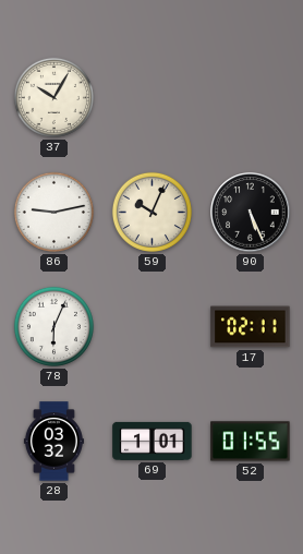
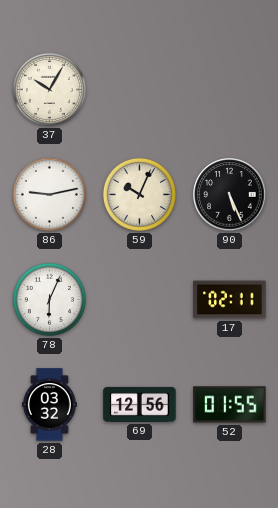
69: 1:01 -> 12:56 (140, 404)
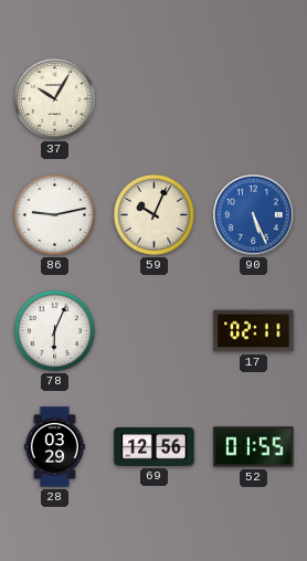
90 dial: black -> blue (254, 215)
28: 03:32 -> 03:29 (54, 447)
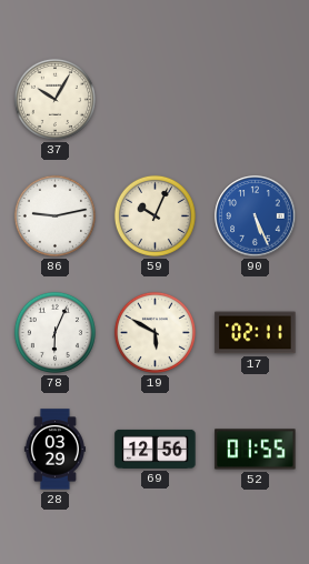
19: none -> 5:50 (154, 332)
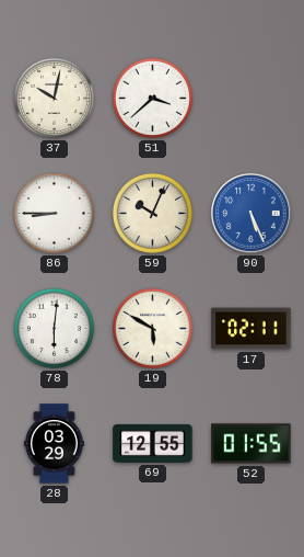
37: 10:05 -> 10:02 (54, 98)
51: none -> 3:38 (152, 98)
86: 9:13 -> 8:45 (54, 213)
78: 6:04 -> 6:01 (54, 328)
69: 12:56 -> 12:55 (153, 443)
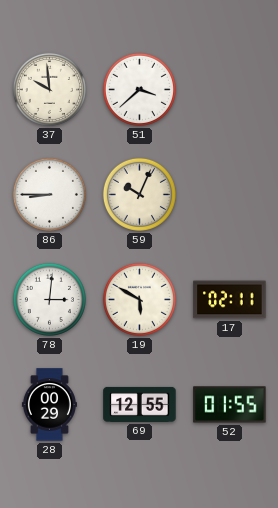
37: 10:02 -> 9:59 (49, 89)
90: 5:26 -> none (252, 214)
78: 6:01 -> 3:01 (49, 299)
28: 03:29 -> 00:29 (49, 405)
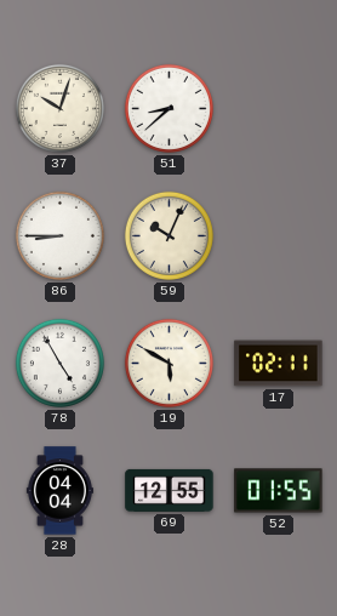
37: 9:59 -> 10:03 (59, 108)
51: 3:38 -> 8:38 (168, 108)
78: 3:01 -> 4:55 (59, 363)
28: 00:29 -> 04:04 (59, 491)
